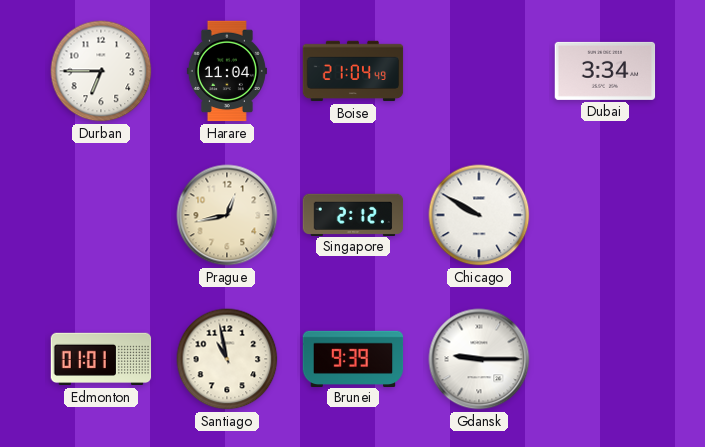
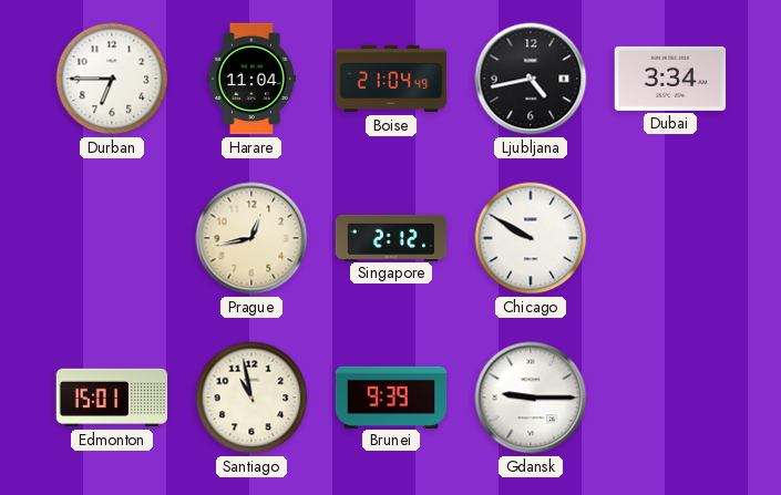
Ljubljana: none -> 4:43 (531, 79)
Edmonton: 01:01 -> 15:01 (112, 398)
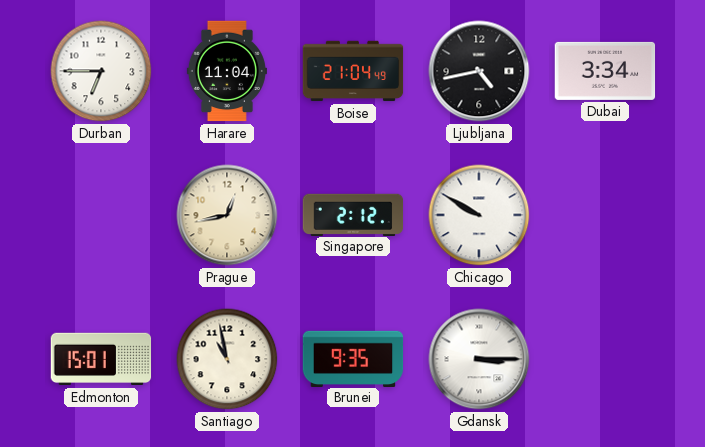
Brunei: 9:39 -> 9:35 (353, 358)
Gdansk: 9:15 -> 3:15 (479, 359)
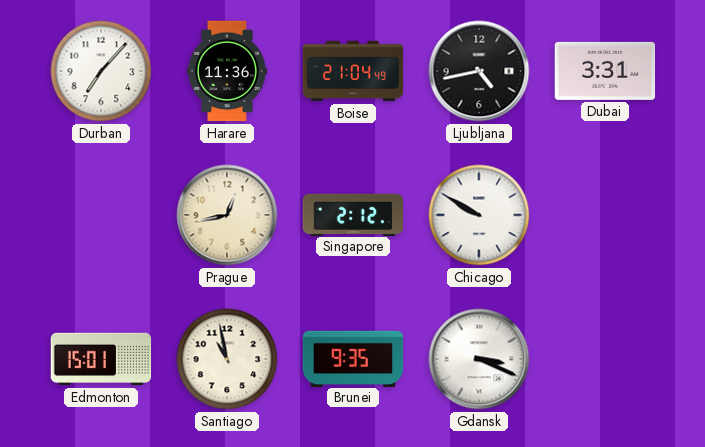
Durban: 6:45 -> 7:07 (101, 71)
Harare: 11:04 -> 11:36 (227, 71)
Dubai: 3:34 -> 3:31 (605, 71)
Gdansk: 3:15 -> 3:19 (479, 359)
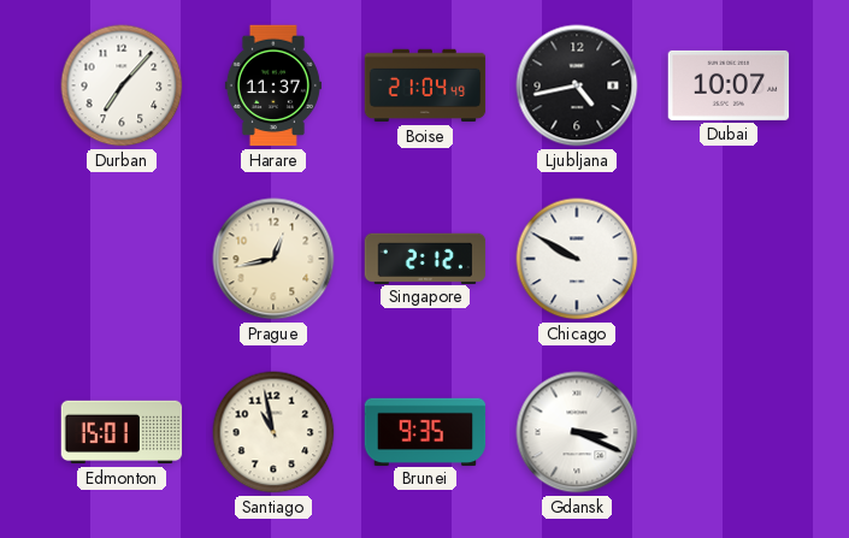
Harare: 11:36 -> 11:37 (273, 85)
Dubai: 3:31 -> 10:07 (729, 85)
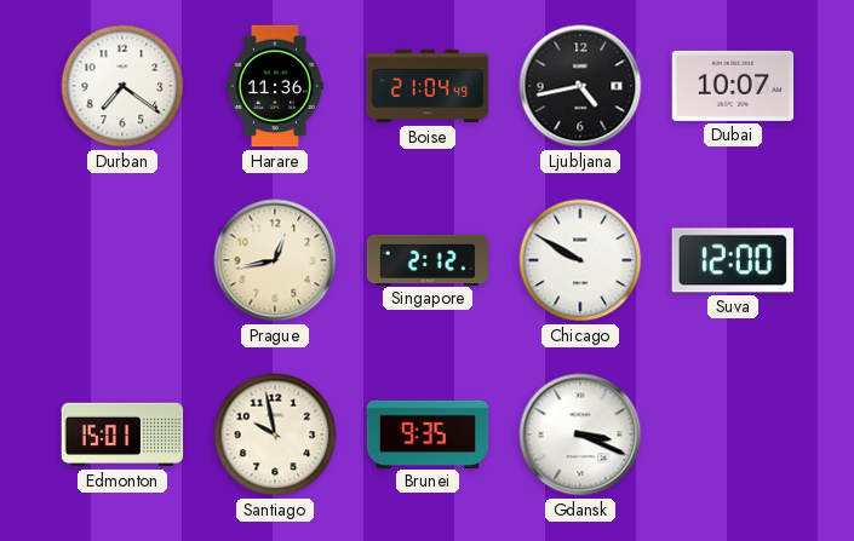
Durban: 7:07 -> 7:21 (122, 86)
Harare: 11:37 -> 11:36 (275, 86)
Suva: none -> 12:00 (733, 260)
Santiago: 10:58 -> 9:58 (275, 434)
